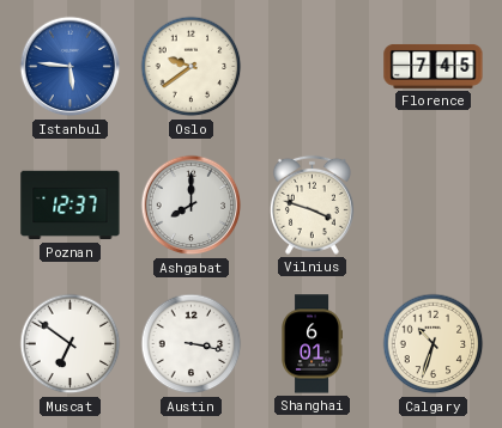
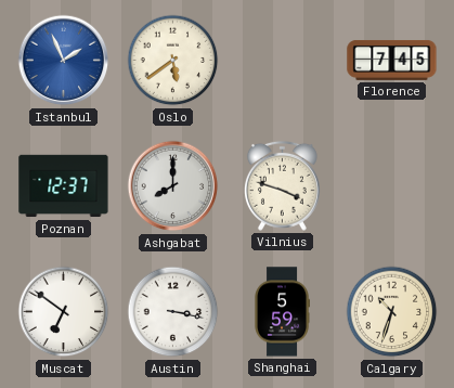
Istanbul: 5:46 -> 1:56 (64, 61)
Oslo: 9:39 -> 5:39 (173, 61)
Shanghai: 6:01 -> 5:59 (282, 312)
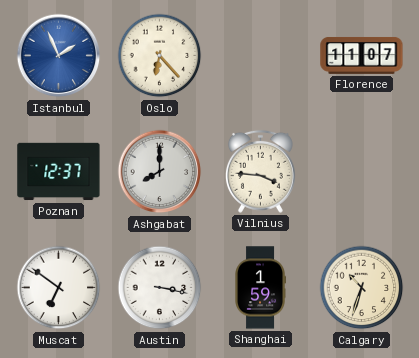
Oslo: 5:39 -> 6:23 (160, 56)
Florence: 7:45 -> 11:07 (362, 55)
Vilnius: 3:48 -> 3:46 (260, 171)
Shanghai: 5:59 -> 1:59 (260, 288)
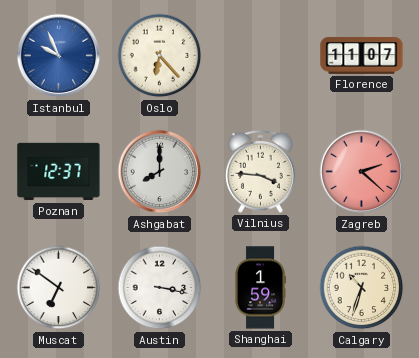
Istanbul: 1:56 -> 9:56 (59, 56)
Zagreb: none -> 2:22 (362, 172)
